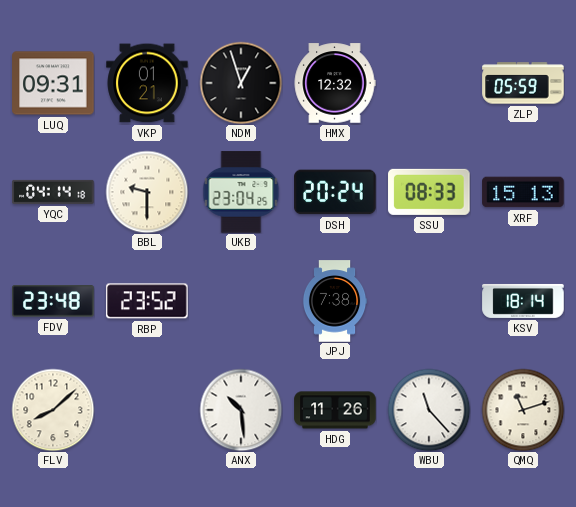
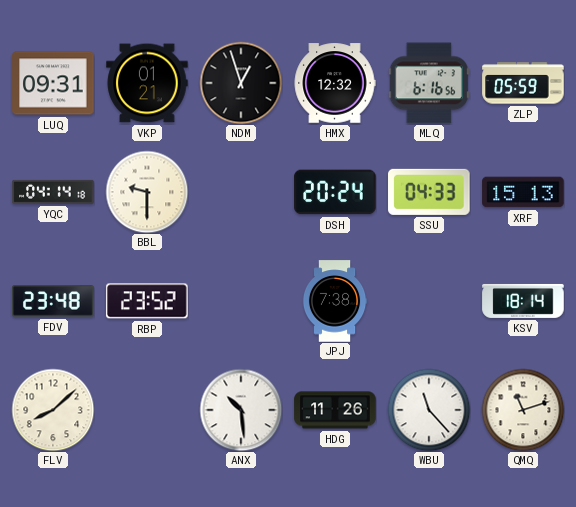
MLQ: none -> 6:16 (429, 83)
UKB: 23:04 -> none (241, 192)
SSU: 08:33 -> 04:33 (429, 192)
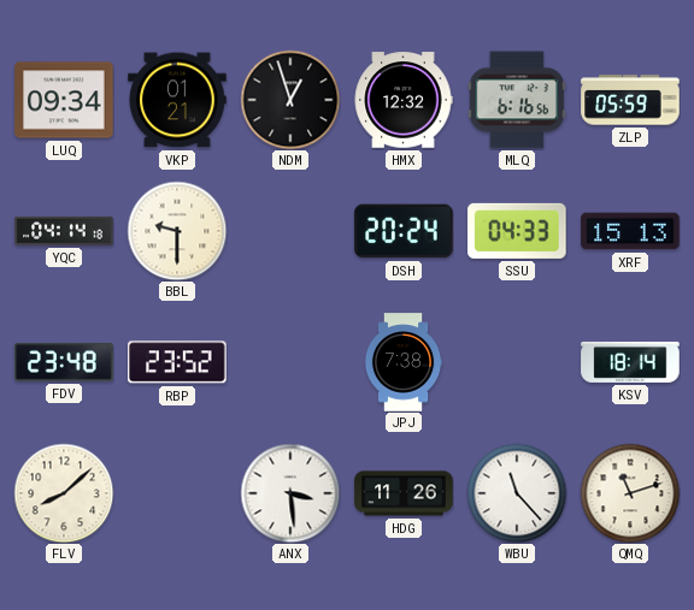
LUQ: 09:31 -> 09:34 (64, 100)
ANX: 10:29 -> 3:29 (290, 493)
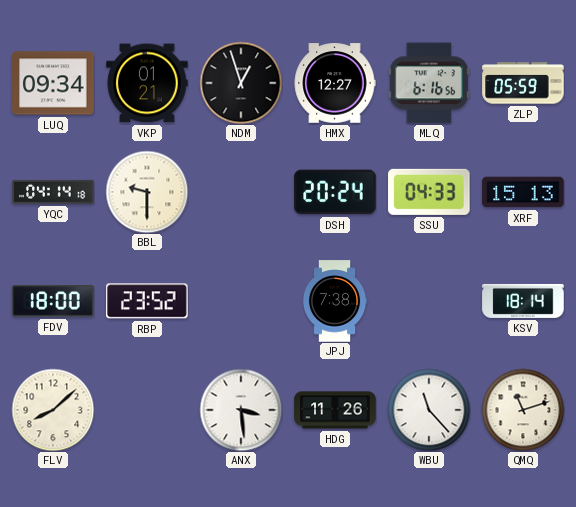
HMX: 12:32 -> 12:27 (335, 83)
FDV: 23:48 -> 18:00 (53, 301)
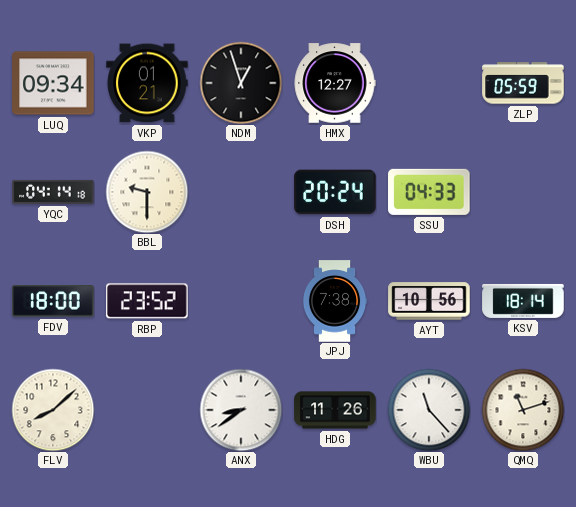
MLQ: 6:16 -> none (429, 83)
XRF: 15:13 -> none (523, 192)
AYT: none -> 10:56 (429, 301)
ANX: 3:29 -> 8:39 (241, 410)
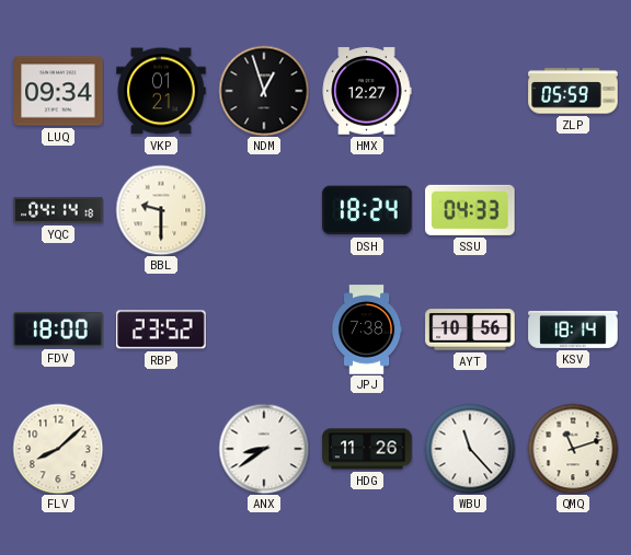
DSH: 20:24 -> 18:24 (367, 210)
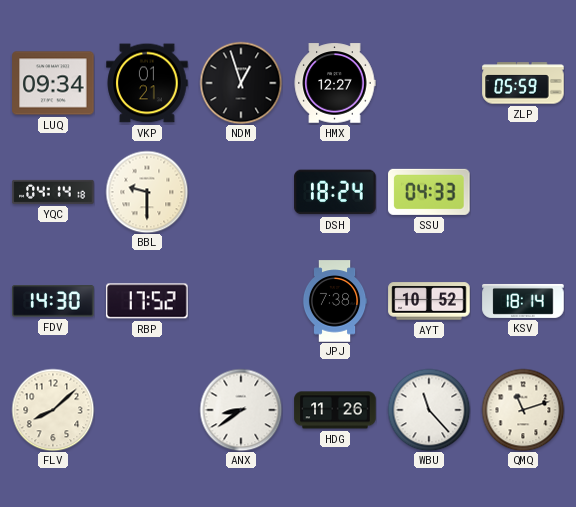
FDV: 18:00 -> 14:30 (53, 301)
RBP: 23:52 -> 17:52 (147, 301)
AYT: 10:56 -> 10:52 (429, 301)
